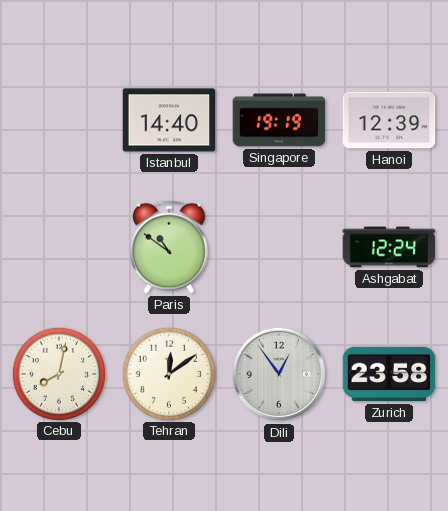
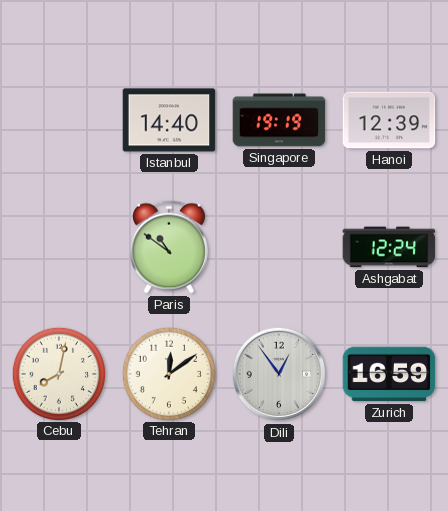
Zurich: 23:58 -> 16:59 (389, 374)
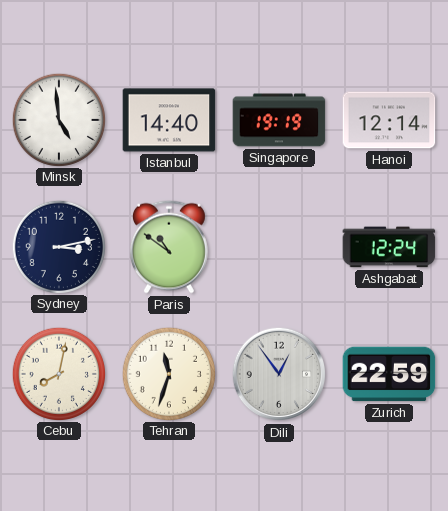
Minsk: none -> 4:59 (58, 119)
Hanoi: 12:39 -> 12:14 (389, 120)
Sydney: none -> 3:13 (58, 246)
Tehran: 12:09 -> 11:33 (168, 373)
Zurich: 16:59 -> 22:59 (389, 374)
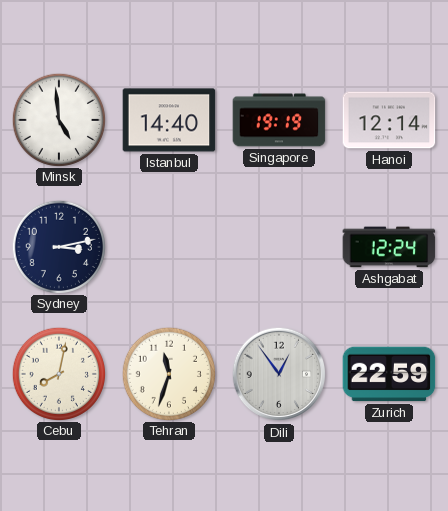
Paris: 10:51 -> none (169, 247)
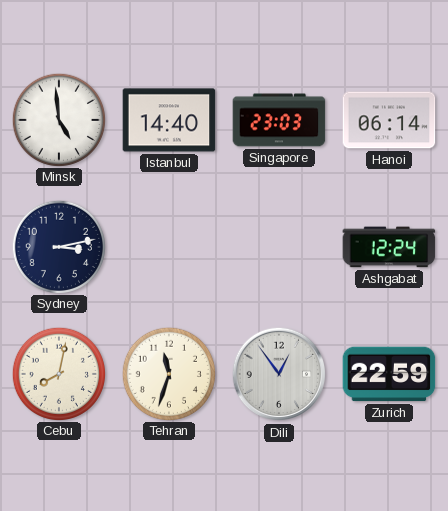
Singapore: 19:19 -> 23:03 (279, 120)
Hanoi: 12:14 -> 06:14 (389, 120)
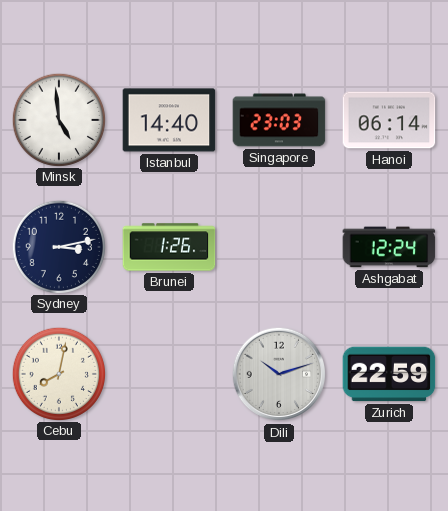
Brunei: none -> 1:26 (169, 247)
Tehran: 11:33 -> none (168, 373)
Dili: 12:54 -> 10:12 (279, 374)
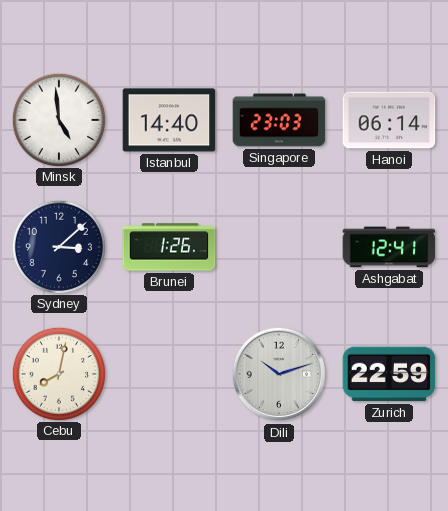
Sydney: 3:13 -> 3:08 (58, 246)
Ashgabat: 12:24 -> 12:41 (389, 247)
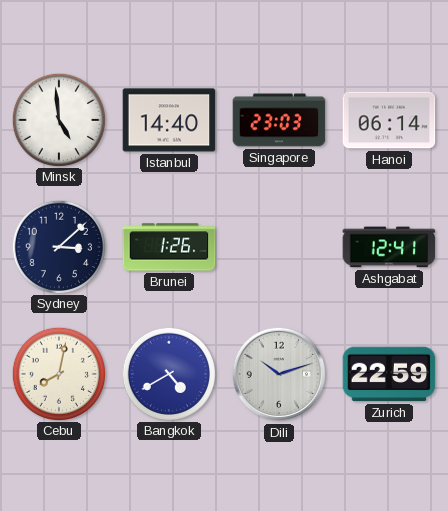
Bangkok: none -> 4:40 (168, 373)
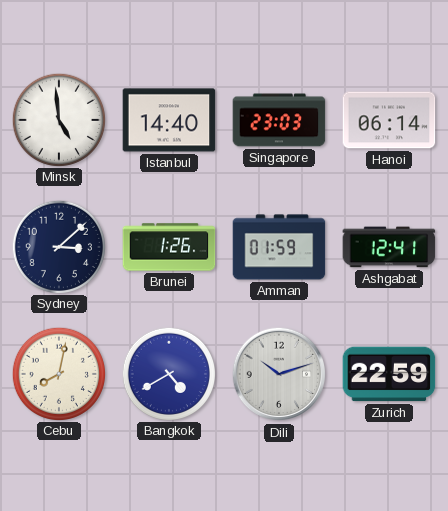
Amman: none -> 01:59 (279, 247)
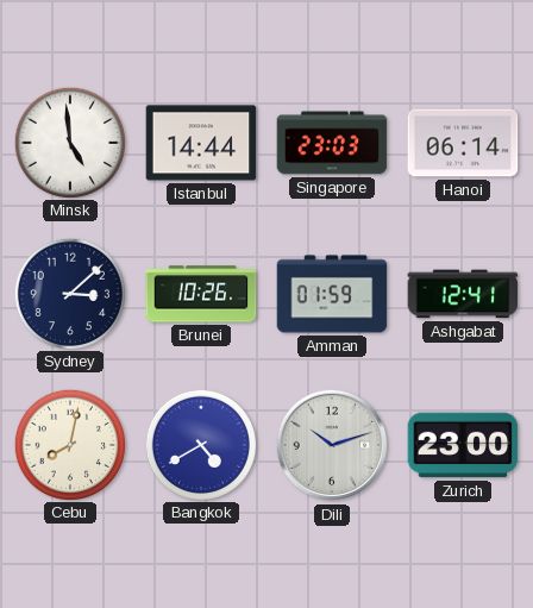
Istanbul: 14:40 -> 14:44 (201, 143)
Brunei: 1:26 -> 10:26 (201, 294)
Zurich: 22:59 -> 23:00 (463, 445)
